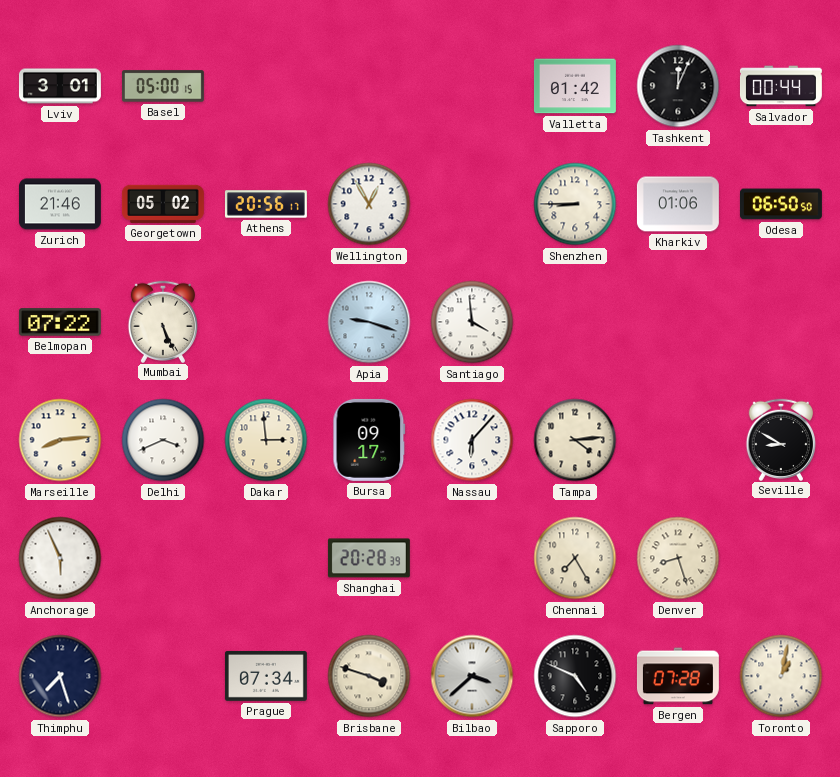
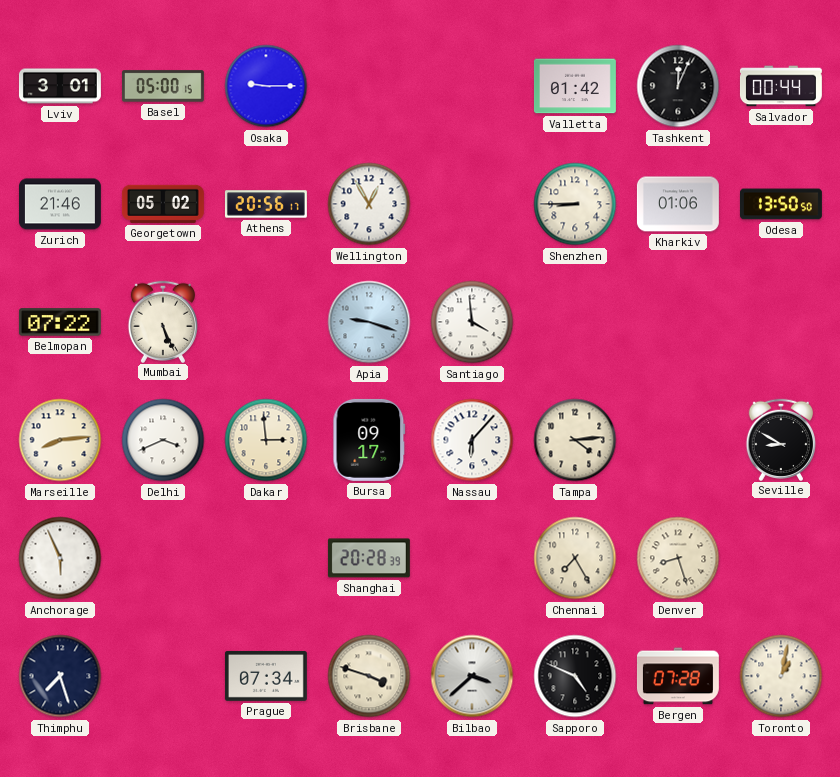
Osaka: none -> 9:15 (266, 86)
Odesa: 06:50 -> 13:50 (781, 204)
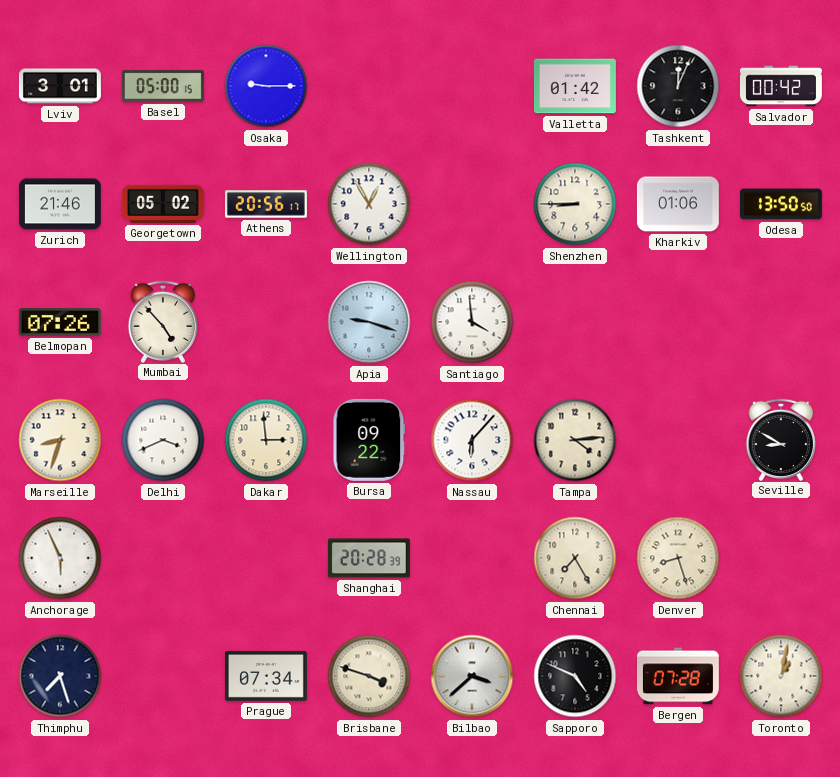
Salvador: 00:44 -> 00:42 (781, 86)
Belmopan: 07:22 -> 07:26 (60, 322)
Mumbai: 5:26 -> 4:53 (162, 321)
Marseille: 8:14 -> 8:33 (60, 440)
Bursa: 09:17 -> 09:22 (369, 440)
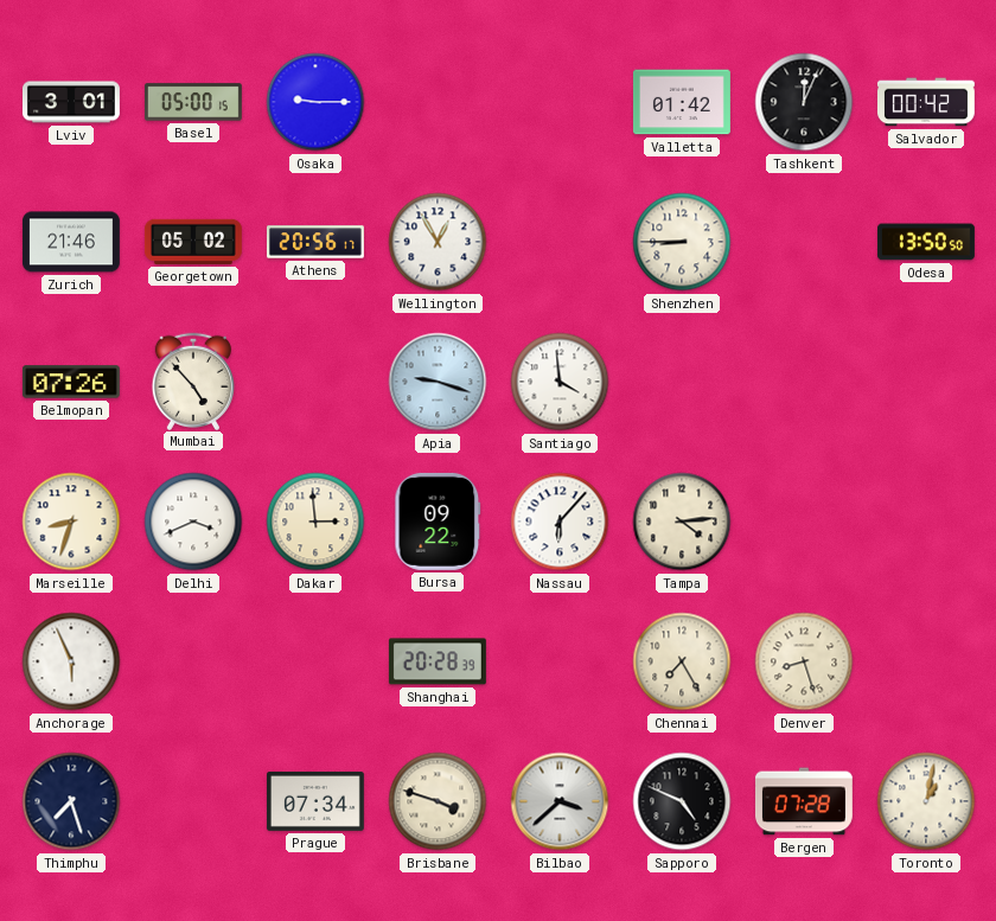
Kharkiv: 01:06 -> none (678, 204)
Seville: 8:50 -> none (780, 439)
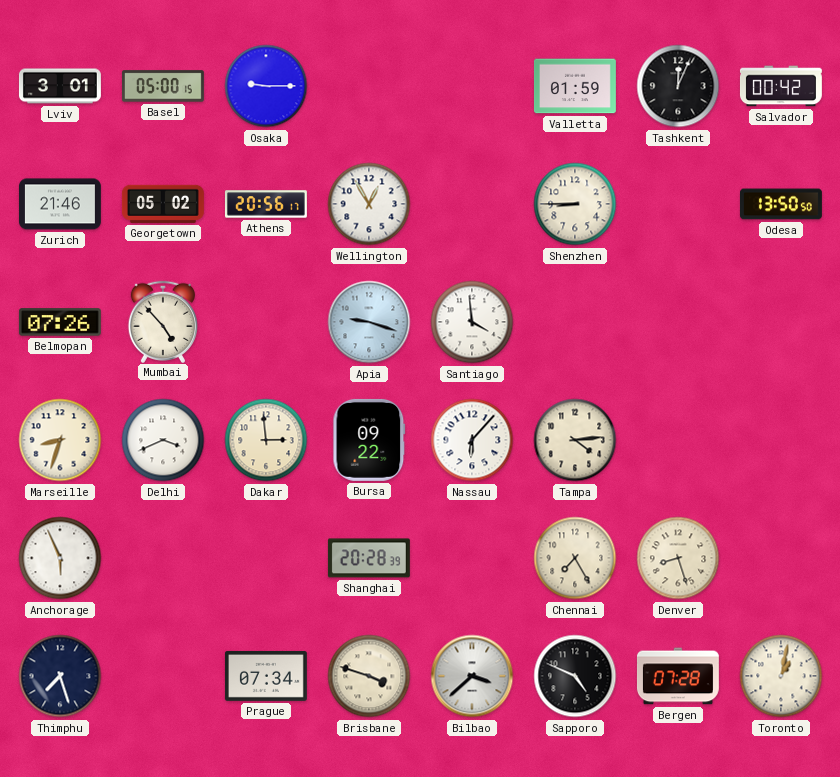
Valletta: 01:42 -> 01:59 (575, 86)
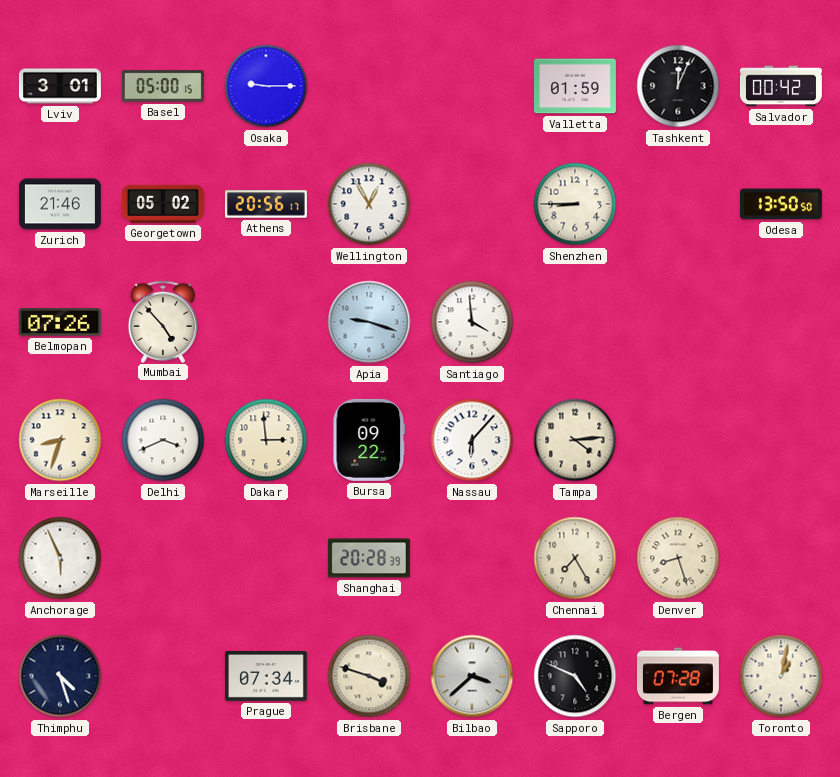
Thimphu: 7:27 -> 4:27 (60, 676)
